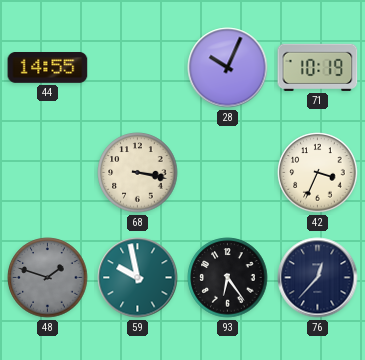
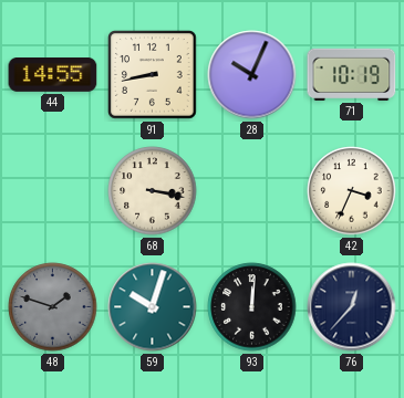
91: none -> 8:43 (153, 75)
59: 9:58 -> 10:03 (153, 307)
93: 6:24 -> 12:01 (252, 307)
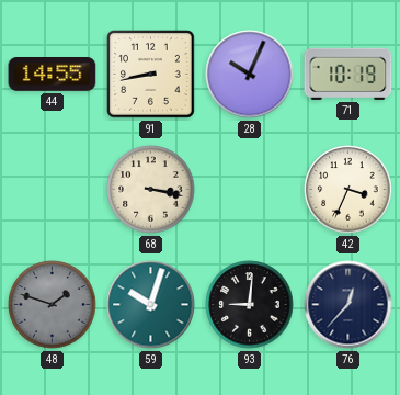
93: 12:01 -> 9:01 (250, 305)
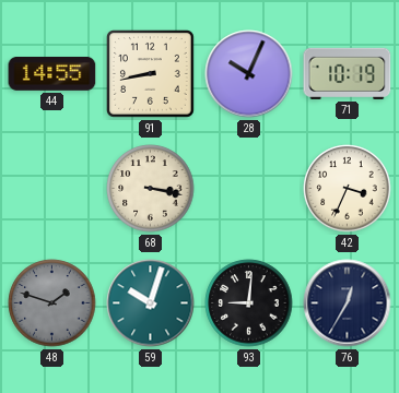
76: 12:37 -> 12:35 (348, 303)
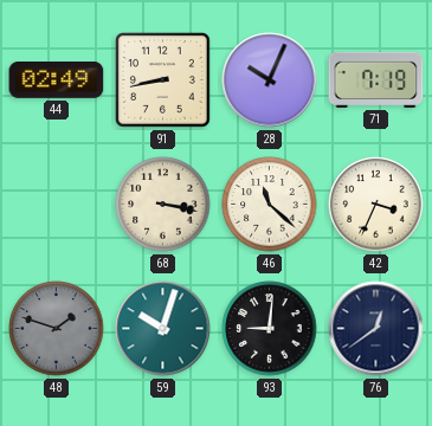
44: 14:55 -> 02:49 (57, 80)
71: 10:19 -> 7:19 (376, 79)
46: none -> 11:22 (270, 205)
76: 12:35 -> 12:39 (376, 329)
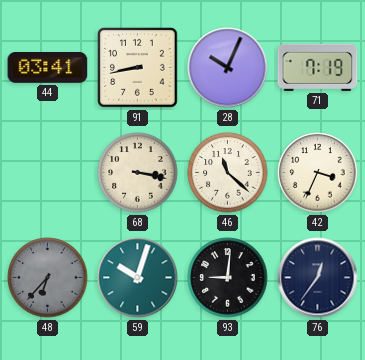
44: 02:49 -> 03:41 (48, 68)
48: 1:48 -> 6:37 (48, 278)
76: 12:39 -> 12:36 (318, 278)
